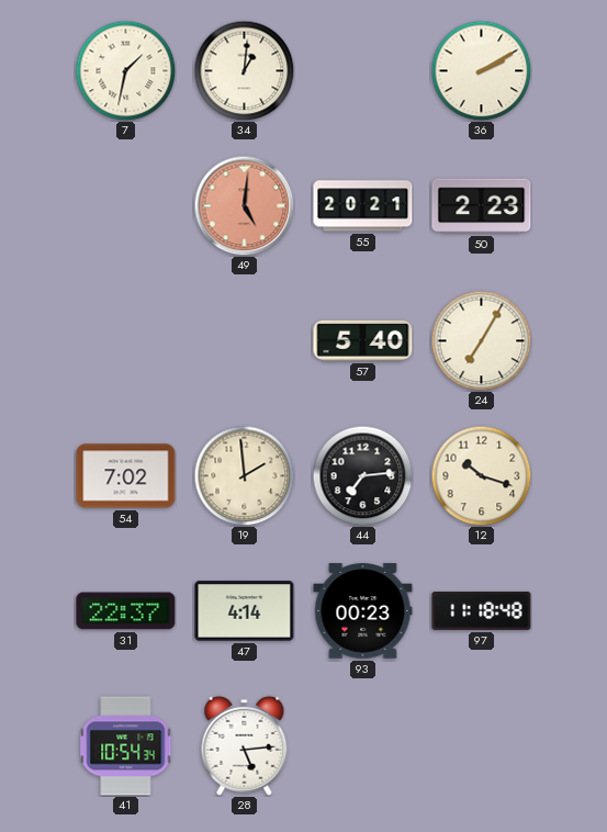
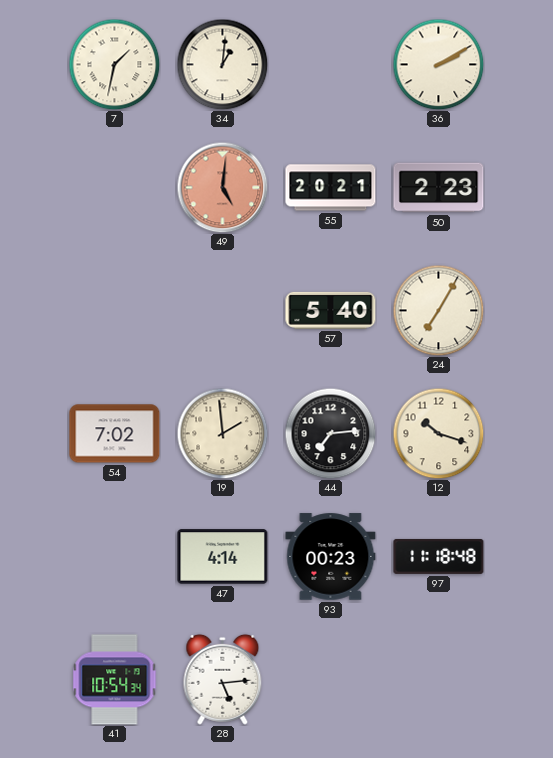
31: 22:37 -> none (126, 611)
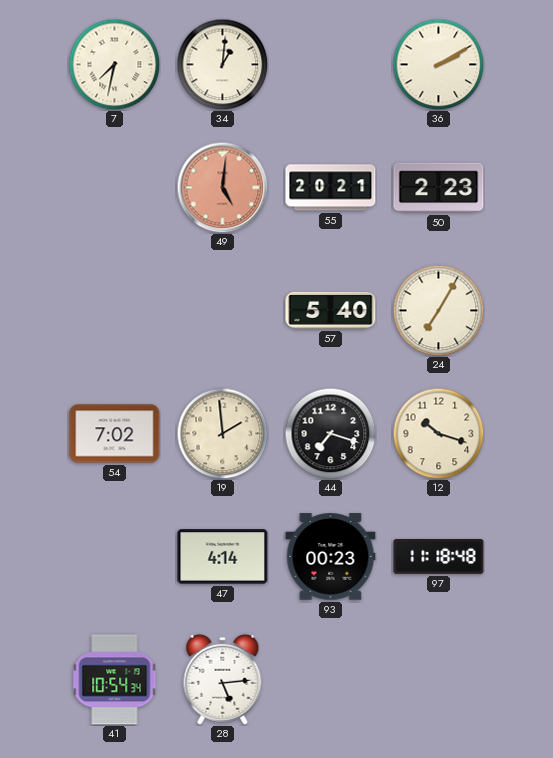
7: 1:32 -> 7:32 (114, 64)
44: 7:14 -> 7:18 (330, 433)
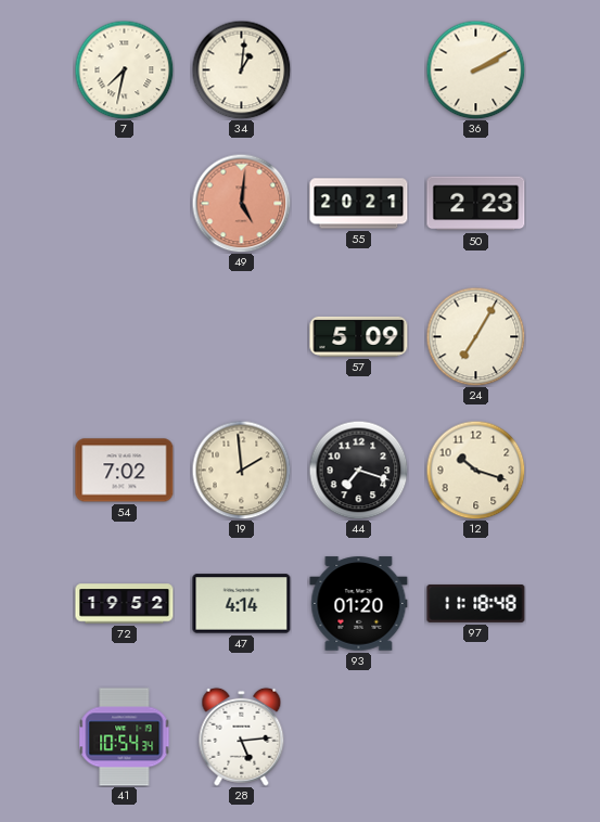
57: 5:40 -> 5:09 (359, 336)
72: none -> 19:52 (125, 604)
93: 00:23 -> 01:20 (359, 604)
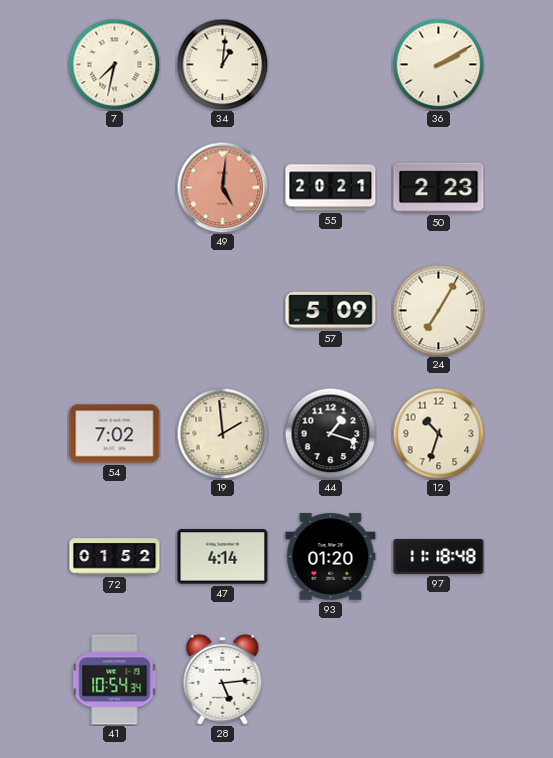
44: 7:18 -> 1:18 (330, 433)
12: 10:18 -> 10:33 (438, 433)
72: 19:52 -> 01:52 (115, 557)
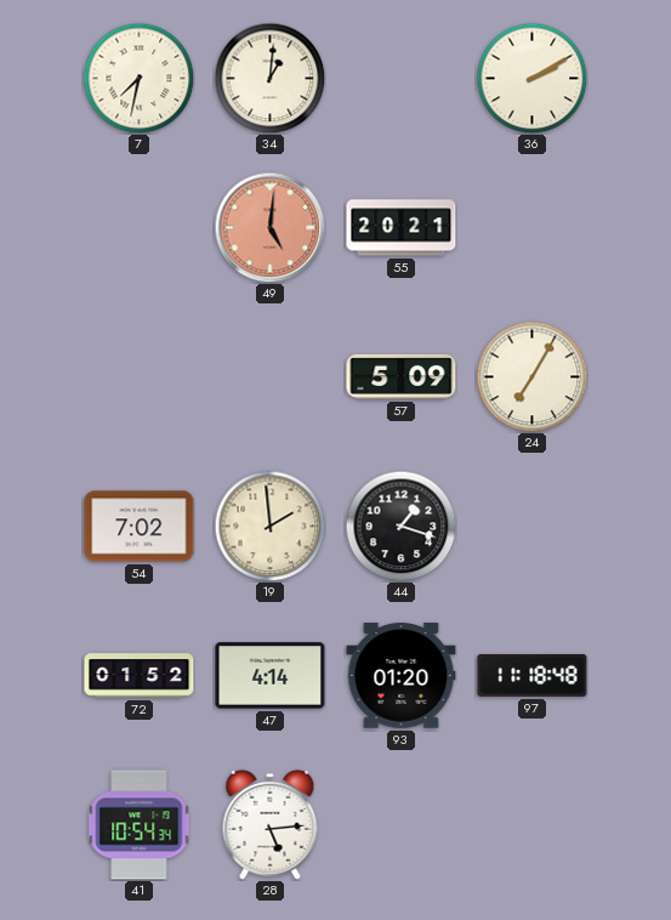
50: 2:23 -> none (439, 188)
12: 10:33 -> none (438, 433)
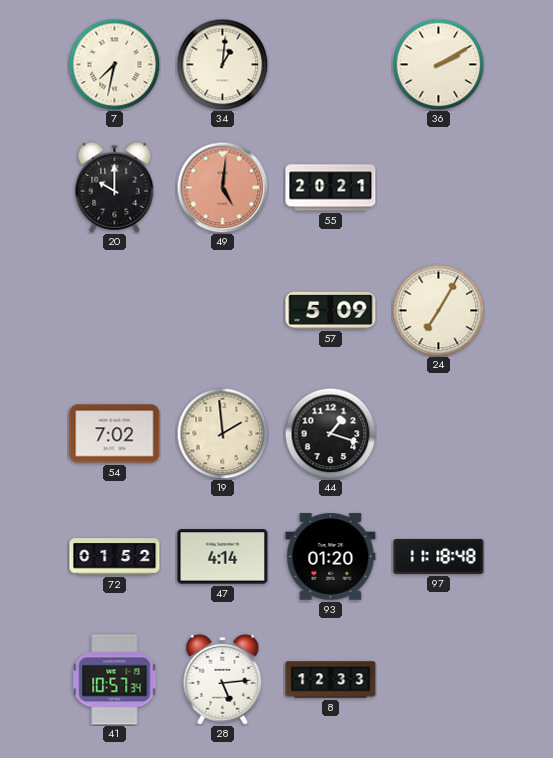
20: none -> 10:00 (115, 187)
41: 10:54 -> 10:57 (115, 680)
8: none -> 12:33 (331, 680)
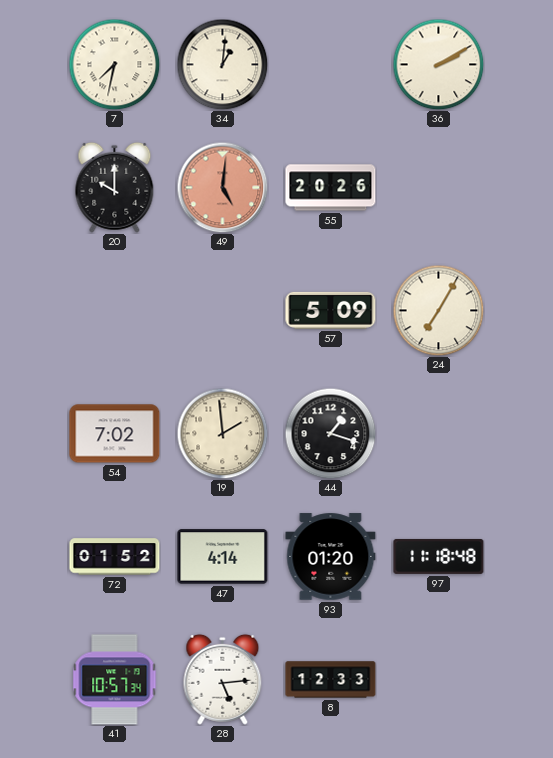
55: 20:21 -> 20:26 (331, 188)
